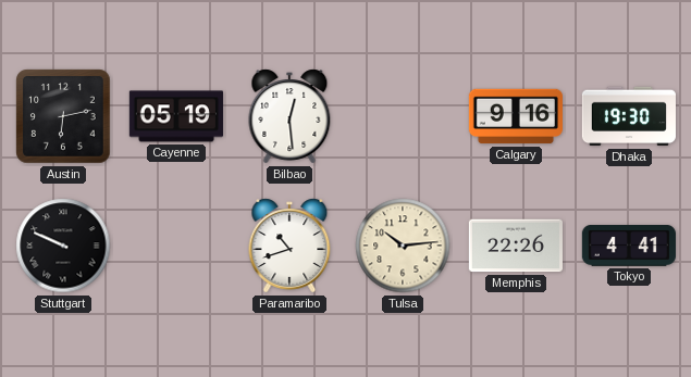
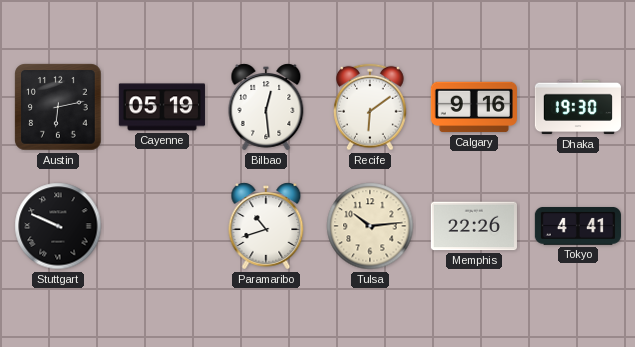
Recife: none -> 6:09 (371, 107)
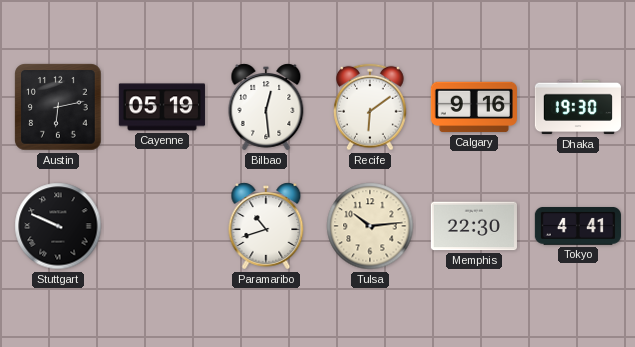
Memphis: 22:26 -> 22:30 (474, 226)
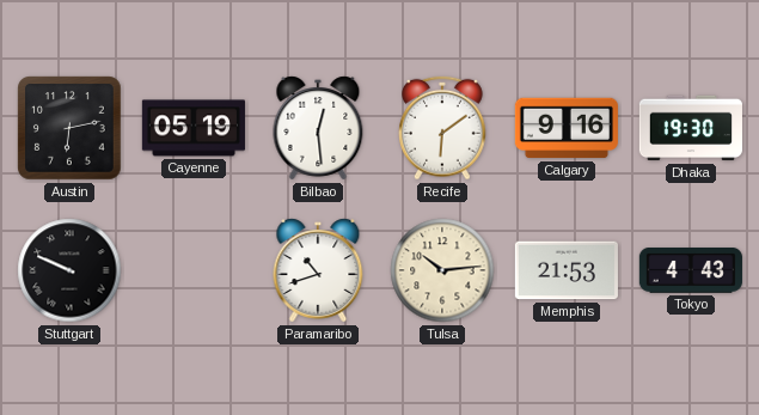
Memphis: 22:30 -> 21:53 (567, 270)
Tokyo: 4:41 -> 4:43 (691, 271)
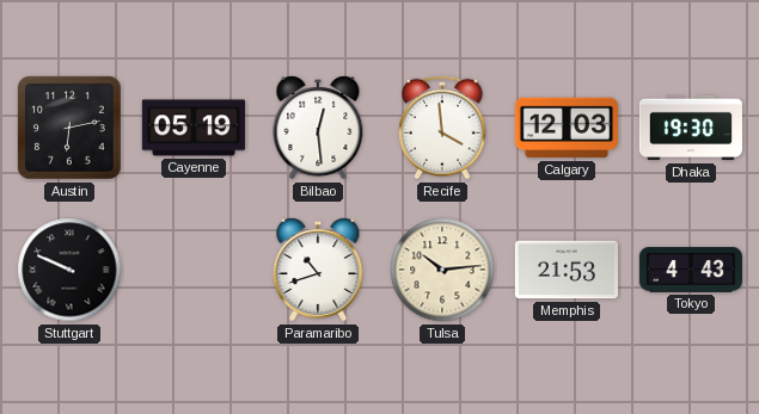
Recife: 6:09 -> 3:59 (443, 128)
Calgary: 9:16 -> 12:03 (567, 128)
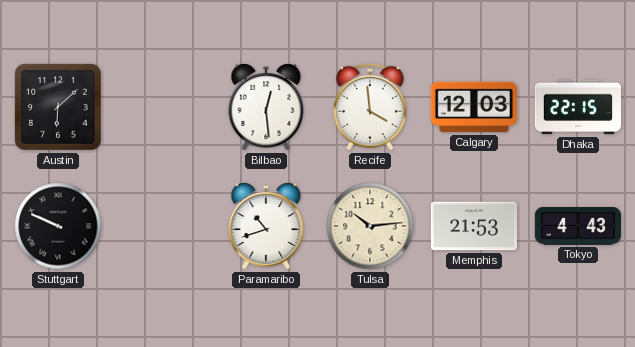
Austin: 6:13 -> 6:08 (58, 107)
Cayenne: 05:19 -> none (194, 128)
Dhaka: 19:30 -> 22:15 (578, 107)
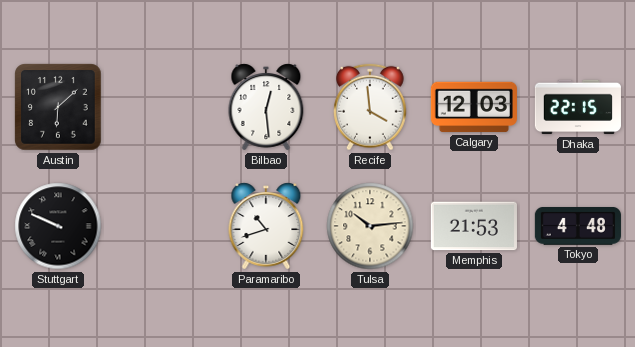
Tokyo: 4:43 -> 4:48 (578, 227)
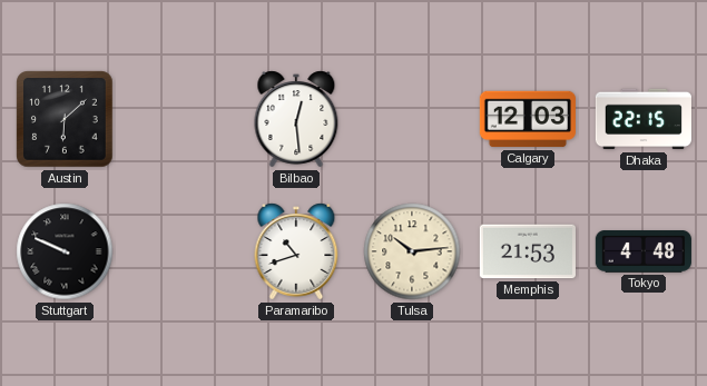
Recife: 3:59 -> none (371, 107)
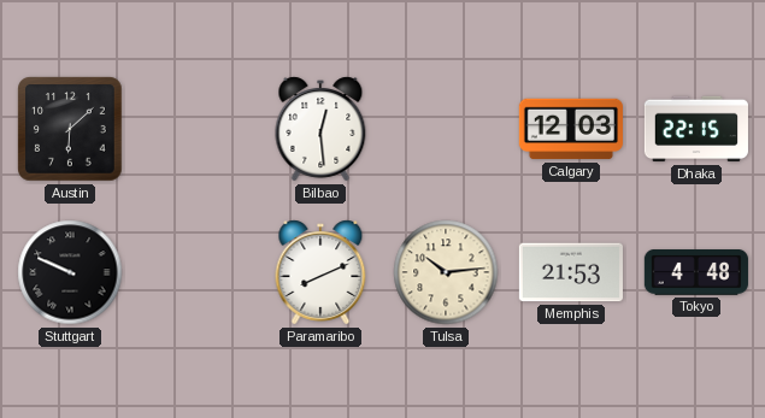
Paramaribo: 10:42 -> 8:11 (320, 272)
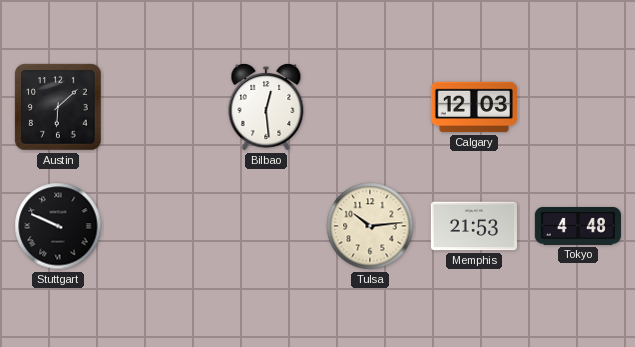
Dhaka: 22:15 -> none (696, 129)
Paramaribo: 8:11 -> none (320, 272)
